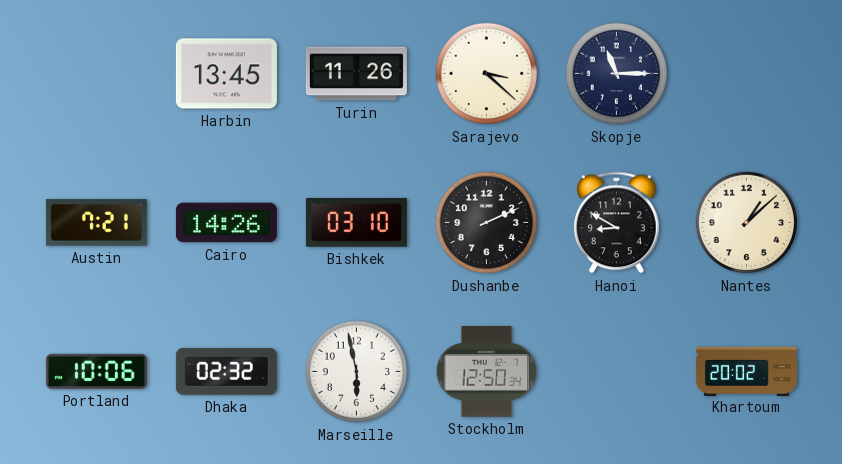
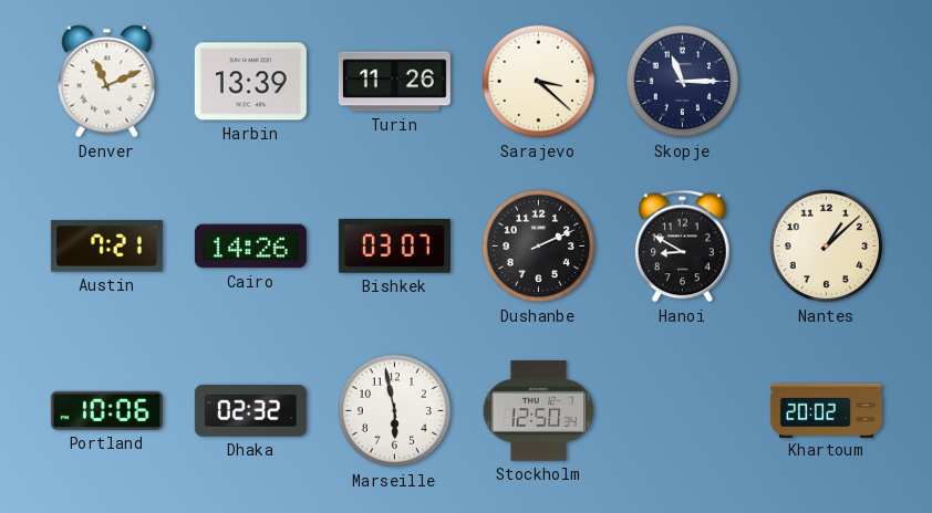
Denver: none -> 11:11 (107, 82)
Harbin: 13:45 -> 13:39 (250, 82)
Bishkek: 03:10 -> 03:07 (394, 245)
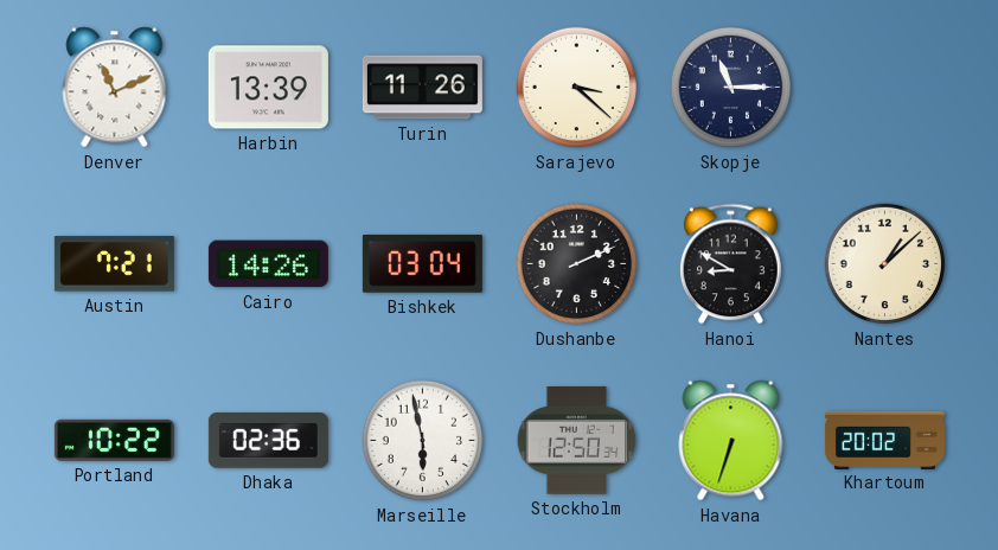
Bishkek: 03:07 -> 03:04 (422, 263)
Portland: 10:06 -> 10:22 (114, 440)
Dhaka: 02:32 -> 02:36 (268, 441)
Havana: none -> 6:33 (731, 441)
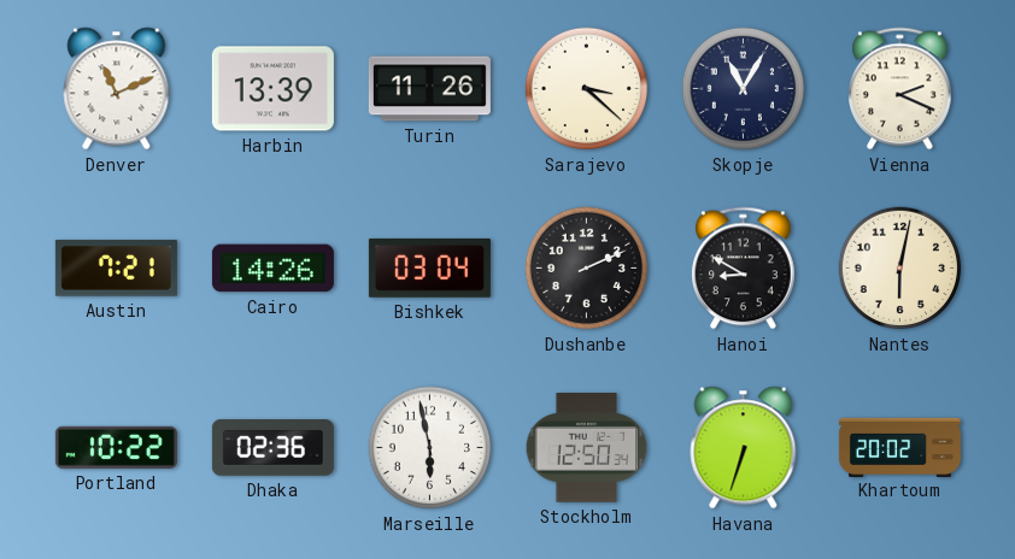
Skopje: 11:15 -> 11:05 (744, 89)
Vienna: none -> 2:19 (900, 89)
Nantes: 1:08 -> 6:02 (900, 269)
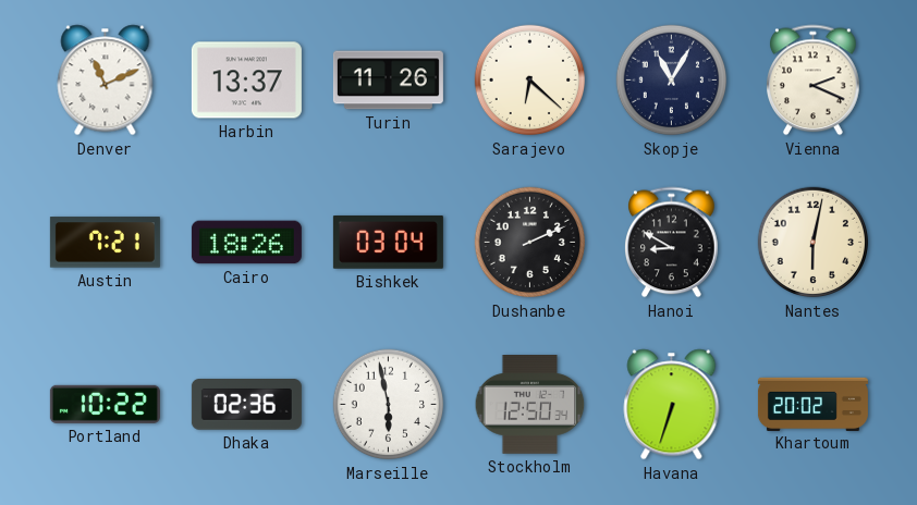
Harbin: 13:39 -> 13:37 (246, 81)
Sarajevo: 3:22 -> 6:22 (530, 81)
Cairo: 14:26 -> 18:26 (246, 243)
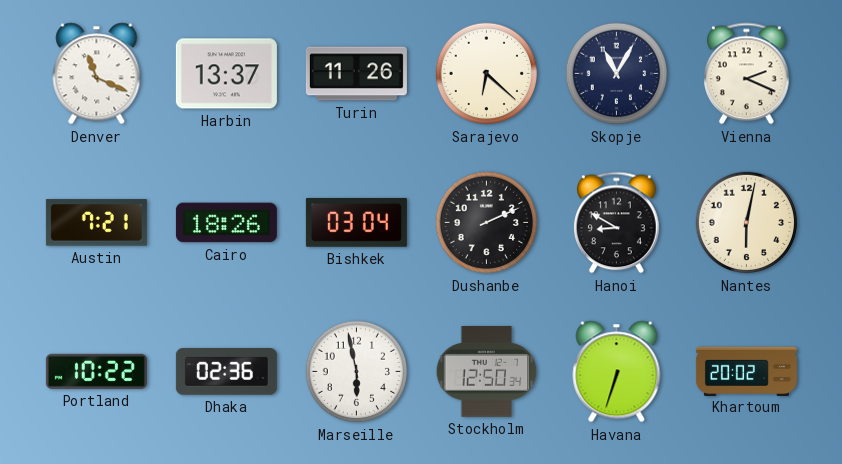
Denver: 11:11 -> 11:19 (97, 74)
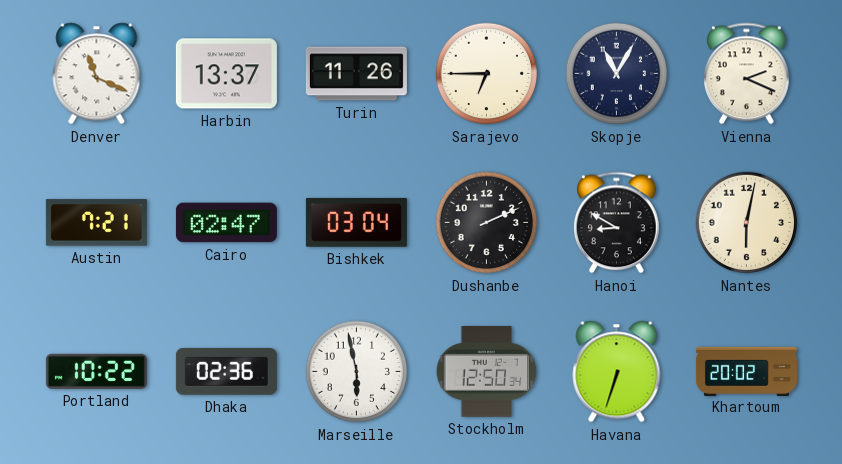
Sarajevo: 6:22 -> 6:45 (487, 74)
Cairo: 18:26 -> 02:47 (226, 223)
